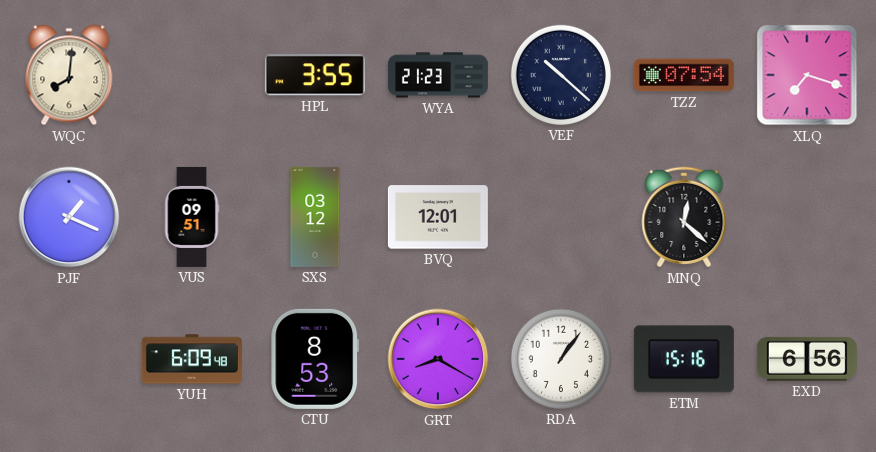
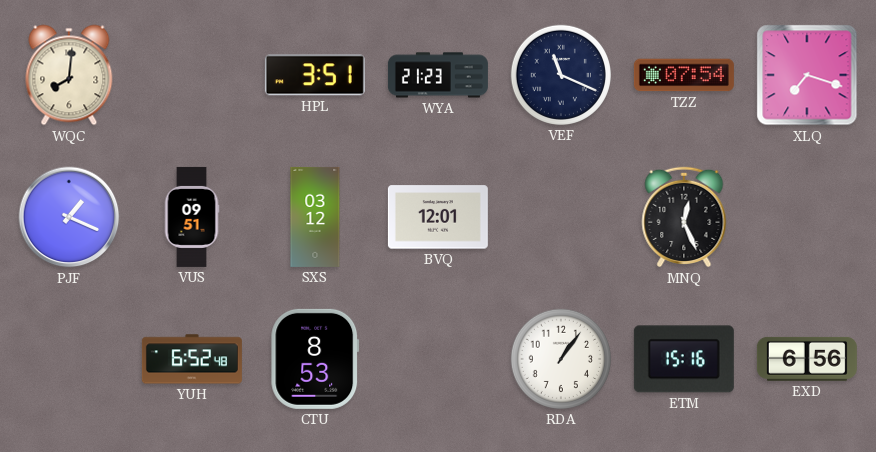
HPL: 3:55 -> 3:51 (315, 75)
VEF: 10:22 -> 11:19 (561, 75)
MNQ: 12:22 -> 12:26 (684, 217)
YUH: 6:09 -> 6:52 (192, 359)
GRT: 8:20 -> none (438, 359)
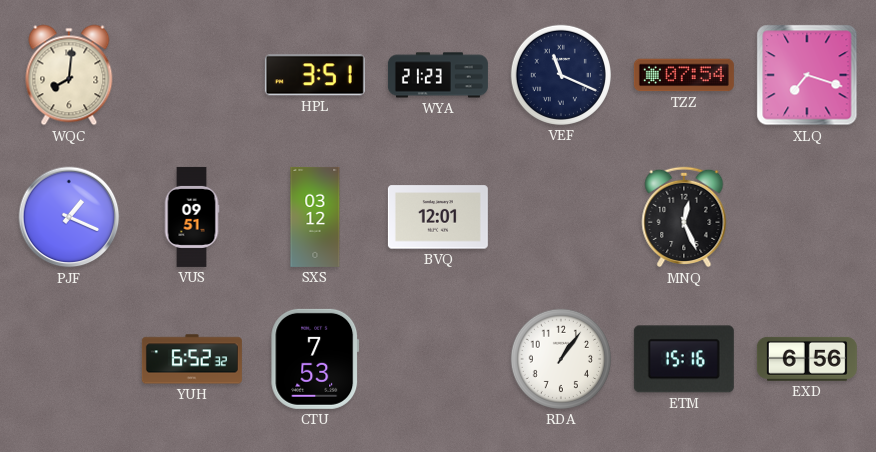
YUH: 6:52:48 -> 6:52:32 (192, 359)
CTU: 8:53 -> 7:53 (315, 359)
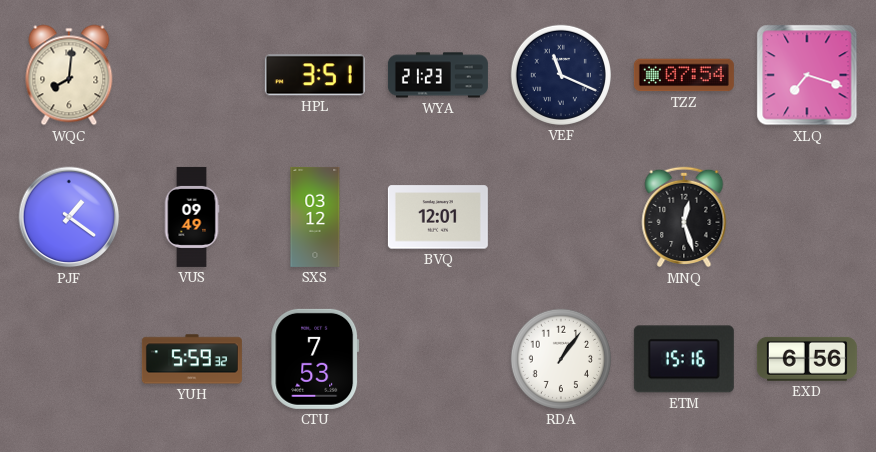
PJF: 1:19 -> 1:21 (69, 217)
VUS: 09:51 -> 09:49 (192, 217)
MNQ: 12:26 -> 12:27 (684, 217)
YUH: 6:52 -> 5:59 (192, 359)
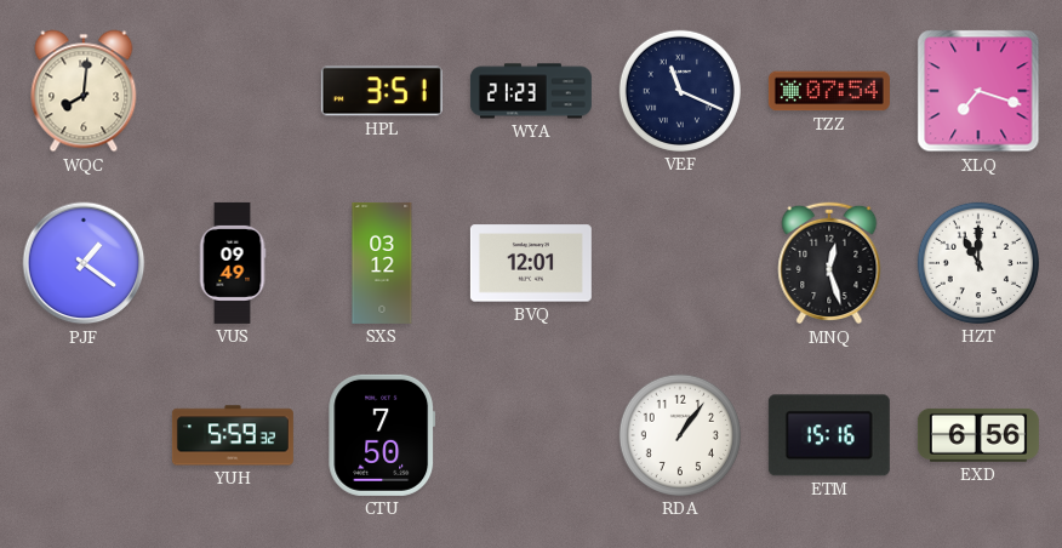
HZT: none -> 11:00 (978, 263)
CTU: 7:53 -> 7:50 (382, 435)
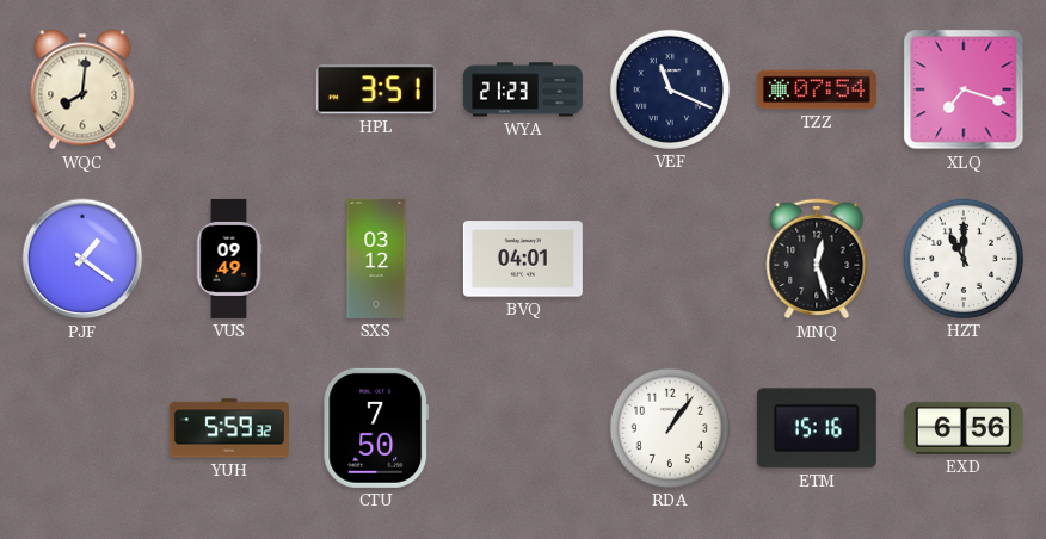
BVQ: 12:01 -> 04:01 (523, 259)
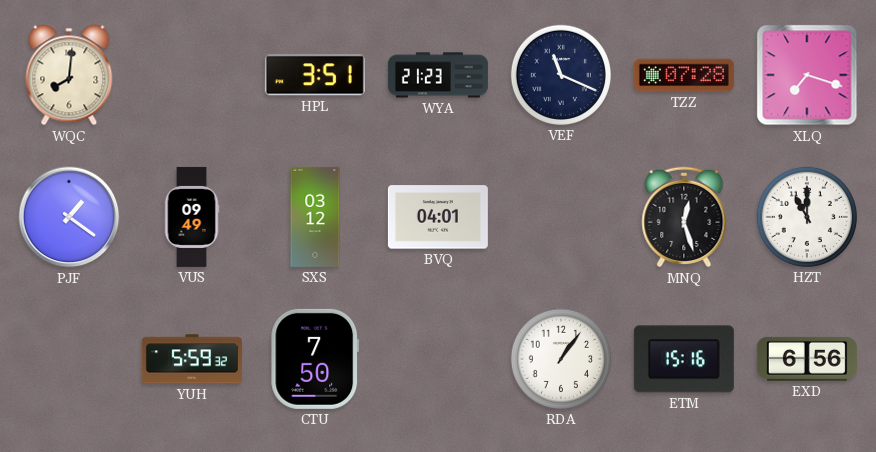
TZZ: 07:54 -> 07:28 (684, 75)
